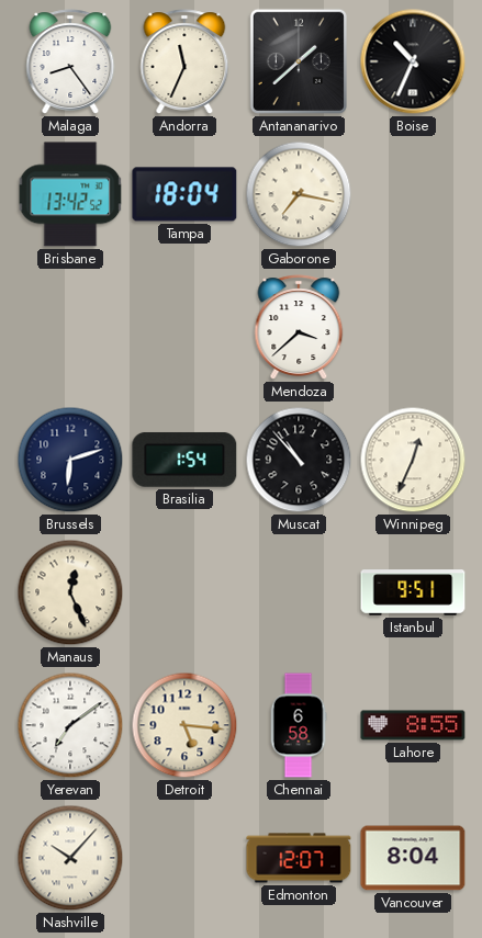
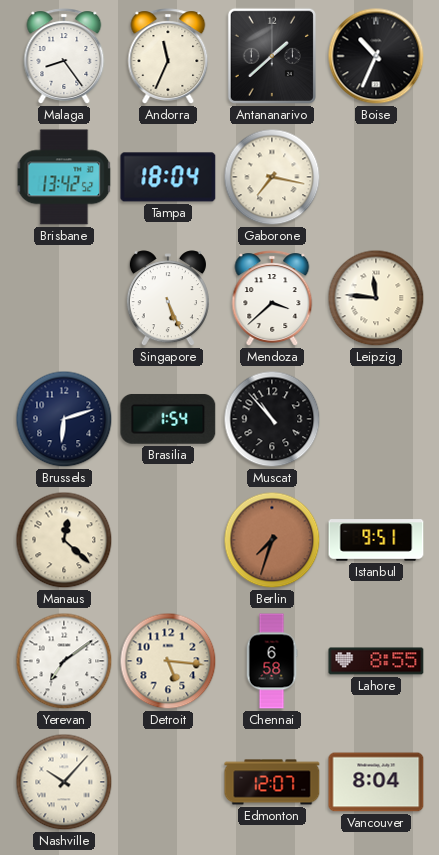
Singapore: none -> 5:26 (168, 299)
Leipzig: none -> 11:46 (376, 298)
Winnipeg: 12:34 -> none (413, 460)
Manaus: 12:26 -> 12:22 (64, 540)
Berlin: none -> 7:33 (272, 540)
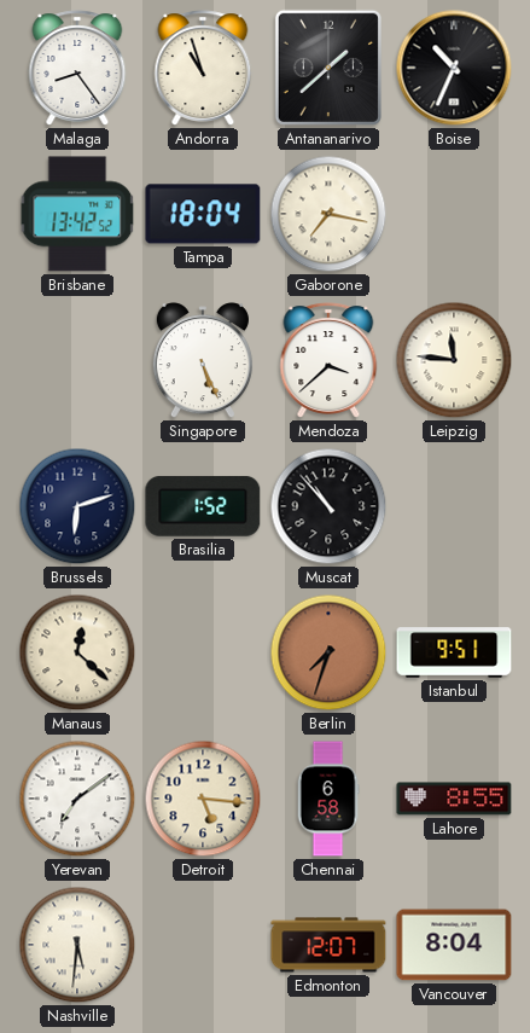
Andorra: 11:34 -> 10:57 (203, 68)
Brasilia: 1:54 -> 1:52 (203, 506)
Nashville: 10:07 -> 5:31 (77, 945)
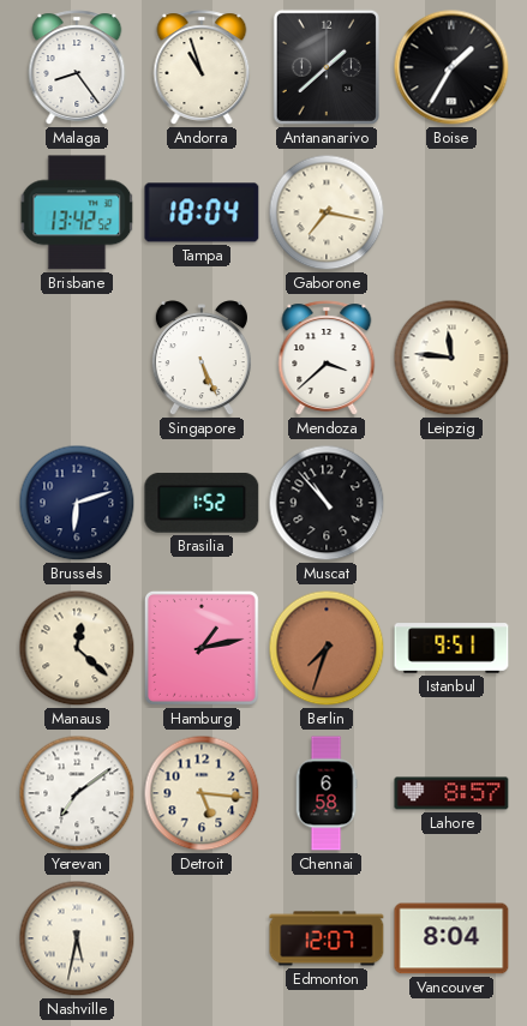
Boise: 10:34 -> 1:35 (451, 67)
Hamburg: none -> 1:13 (202, 648)
Lahore: 8:55 -> 8:57 (451, 793)
Nashville: 5:31 -> 5:32 (77, 938)
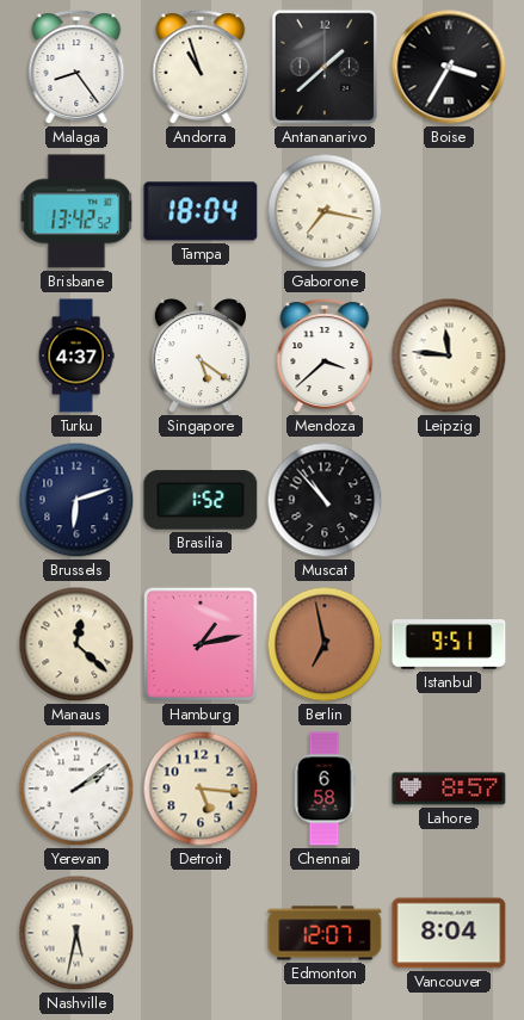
Boise: 1:35 -> 3:35 (449, 67)
Turku: none -> 4:37 (76, 356)
Singapore: 5:26 -> 5:21 (201, 357)
Berlin: 7:33 -> 6:58 (325, 644)
Yerevan: 7:09 -> 2:09 (76, 789)
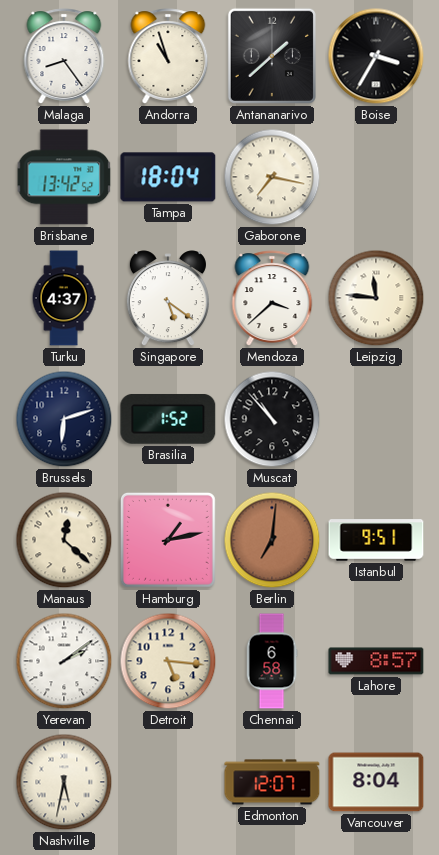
Berlin: 6:58 -> 7:01 (272, 540)
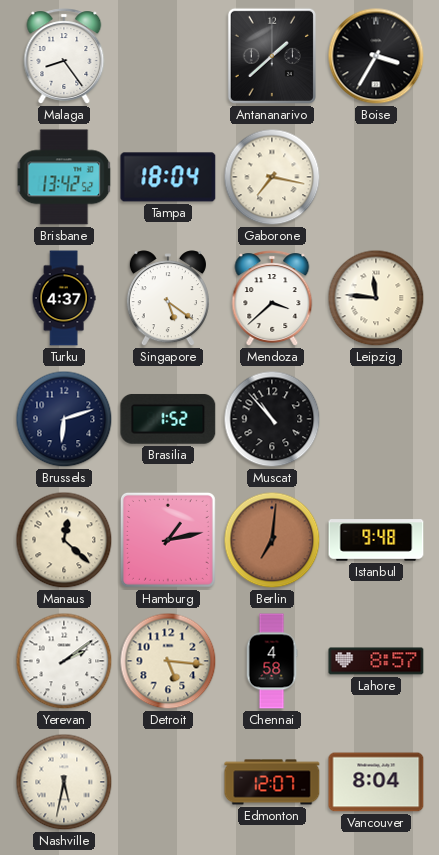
Andorra: 10:57 -> none (168, 56)
Istanbul: 9:51 -> 9:48 (376, 540)
Chennai: 6:58 -> 4:58 (272, 661)
